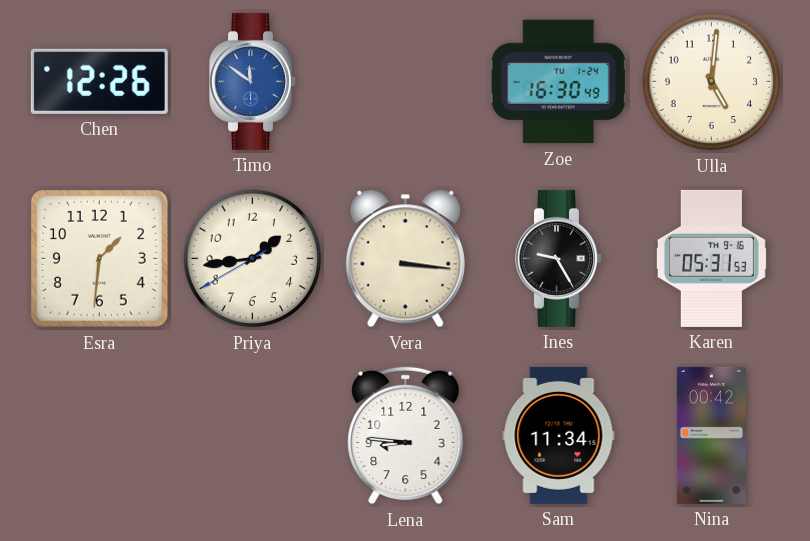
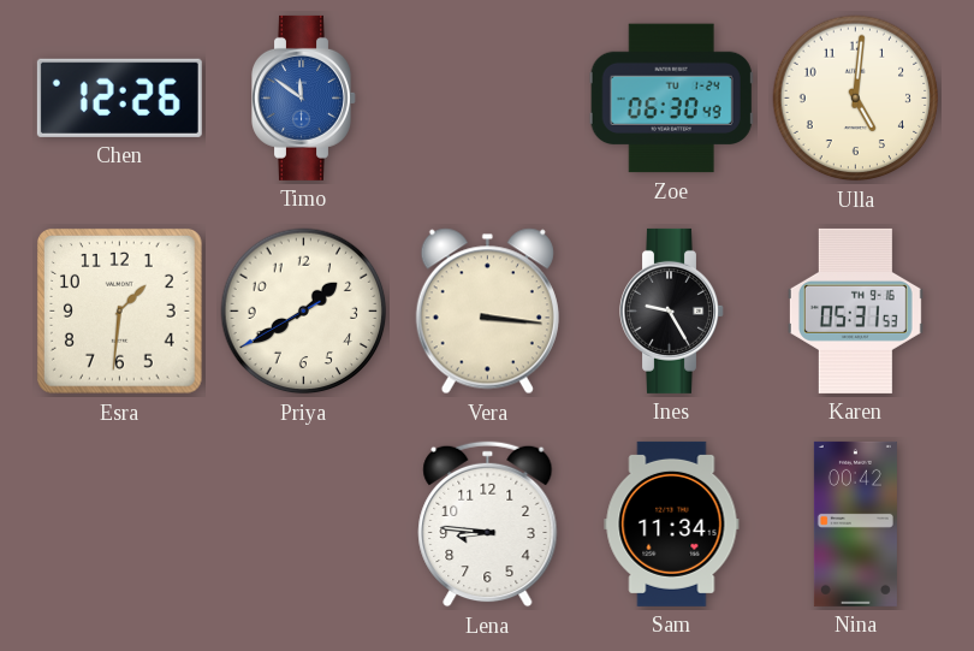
Zoe: 16:30 -> 06:30 (671, 99)
Priya: 1:43 -> 1:39 (304, 312)
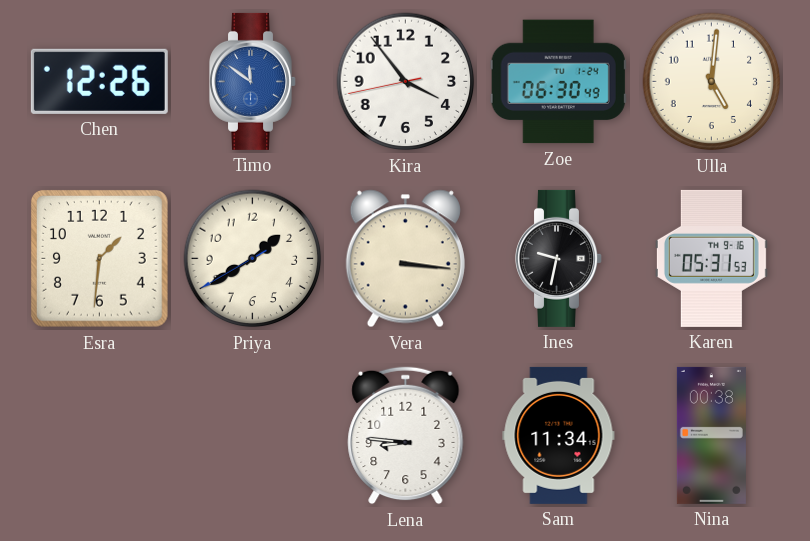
Kira: none -> 3:53 (406, 82)
Ines: 9:25 -> 9:32 (559, 258)
Nina: 00:42 -> 00:38 (711, 435)
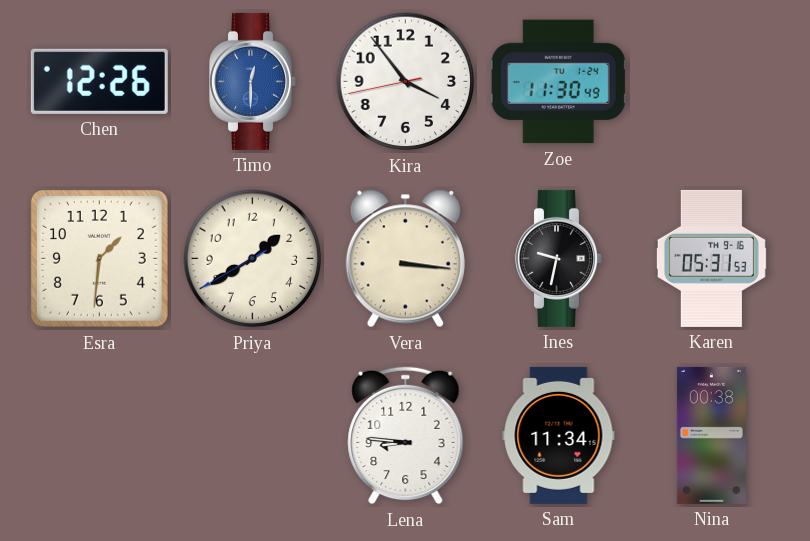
Timo: 11:51 -> 12:30 (253, 81)
Zoe: 06:30 -> 11:30 (558, 82)
Ulla: 5:01 -> none (712, 82)
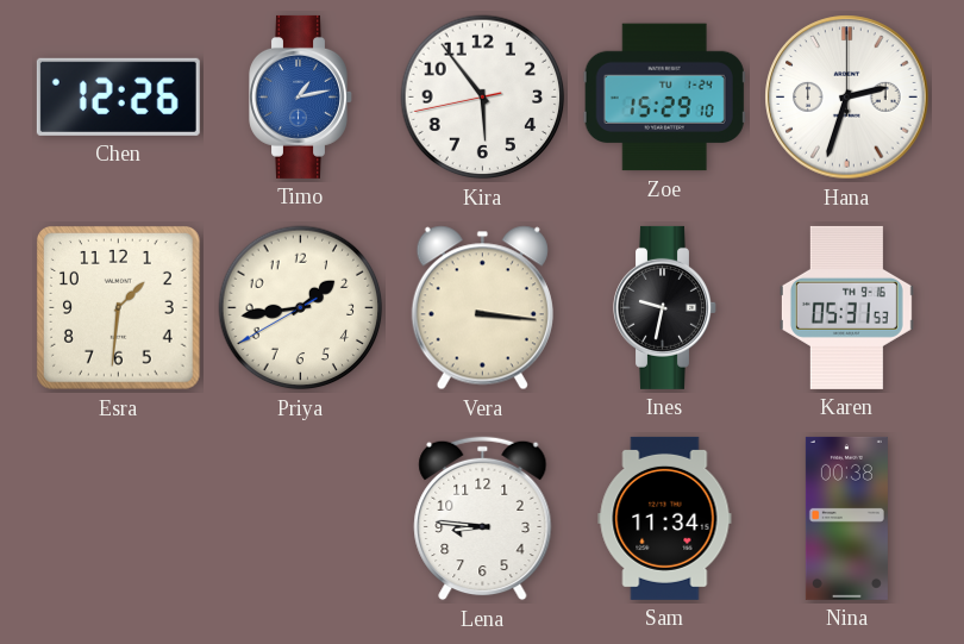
Timo: 12:30 -> 1:13 (301, 96)
Kira: 3:53 -> 5:53 (483, 98)
Zoe: 11:30 -> 15:29 (664, 98)
Hana: none -> 2:33 (847, 98)
Priya: 1:39 -> 1:43 (301, 308)
